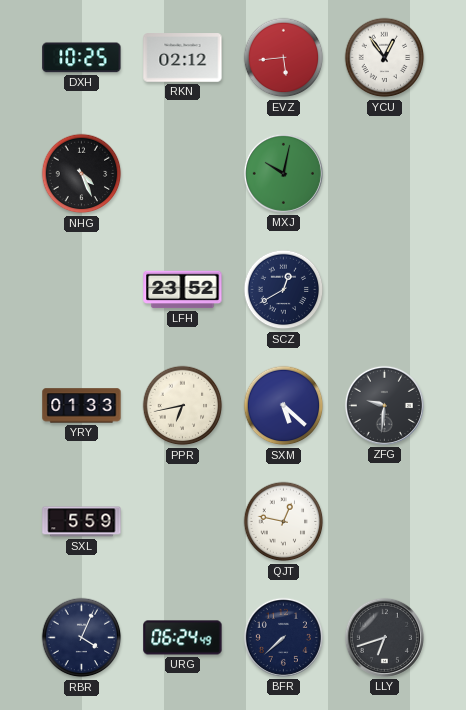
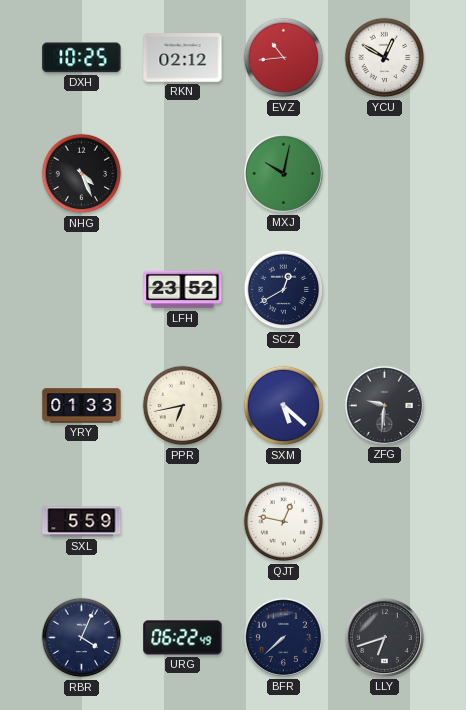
EVZ: 5:44 -> 10:44 (284, 58)
YCU: 12:54 -> 12:50 (385, 58)
URG: 06:24 -> 06:22 (183, 638)
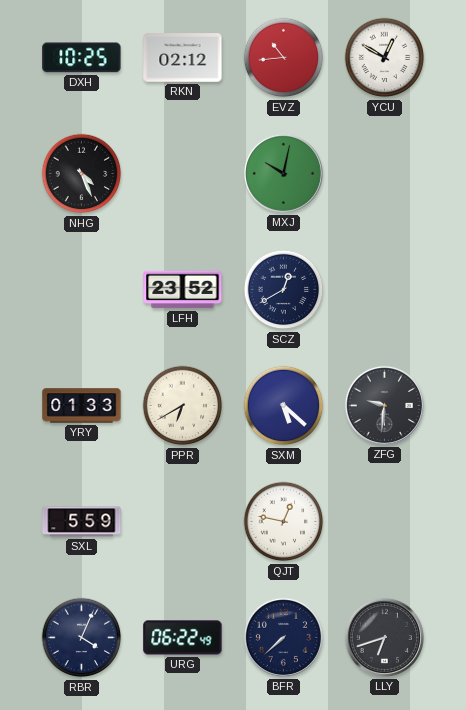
PPR: 6:43 -> 6:40 (183, 406)
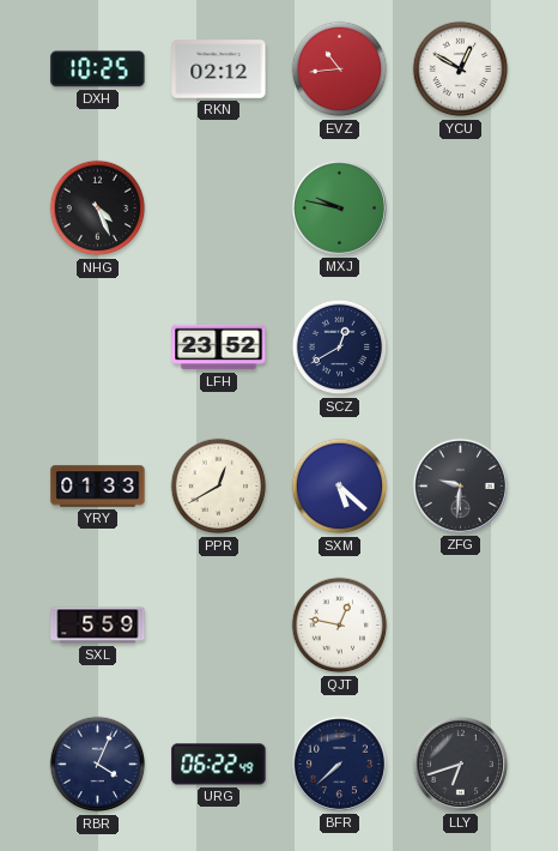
MXJ: 10:02 -> 9:47 (339, 207)
PPR: 6:40 -> 12:40 (219, 487)
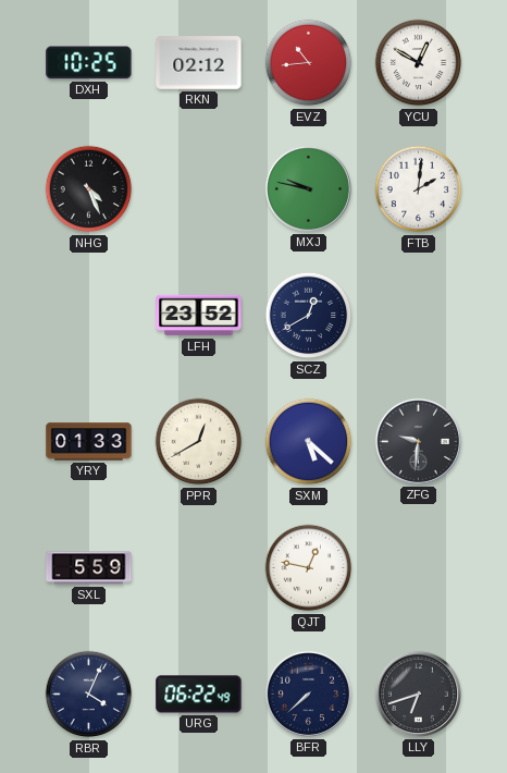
FTB: none -> 2:01 (419, 189)
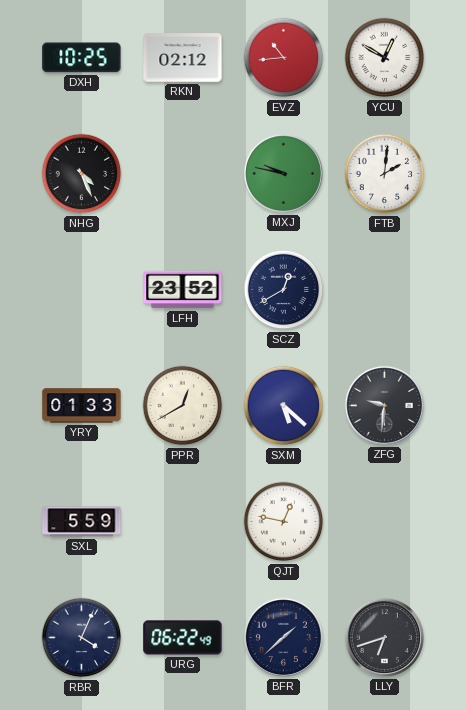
BFR: 7:38 -> 1:38 (283, 637)
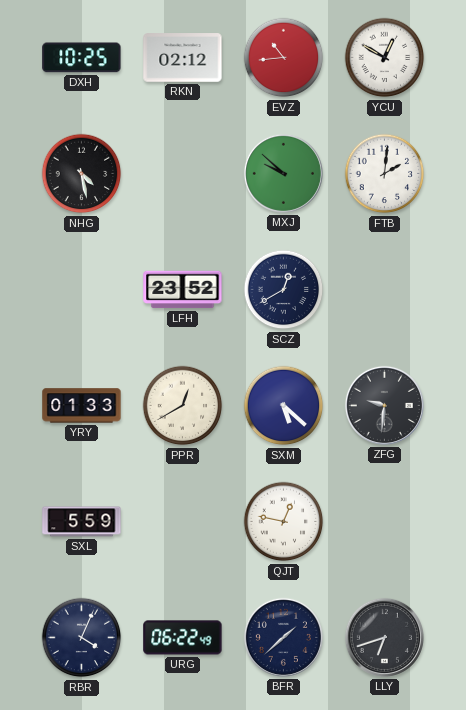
NHG: 4:26 -> 4:28 (82, 174)
MXJ: 9:47 -> 9:52 (283, 173)
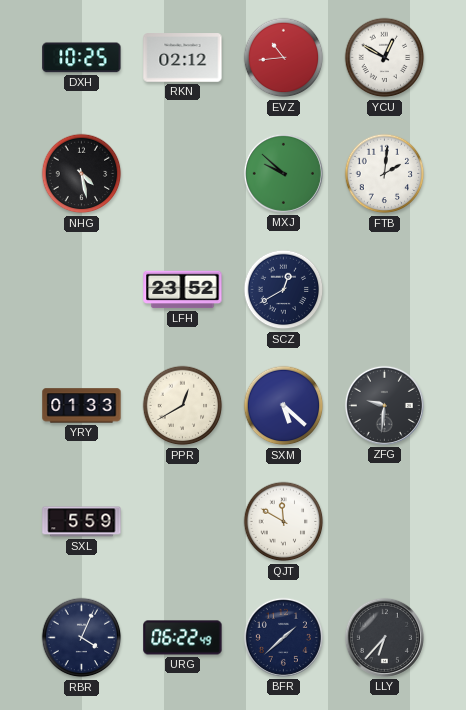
QJT: 12:47 -> 11:50 (284, 522)
LLY: 6:42 -> 6:37 (384, 637)
